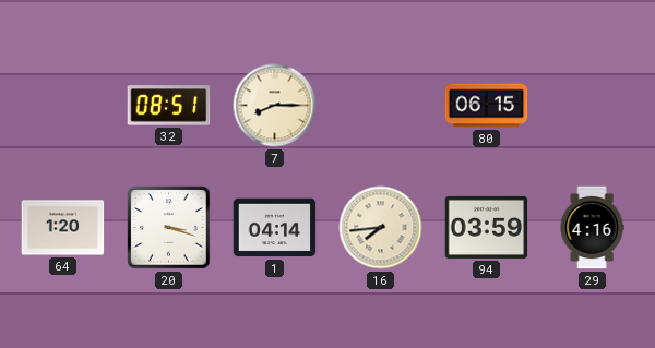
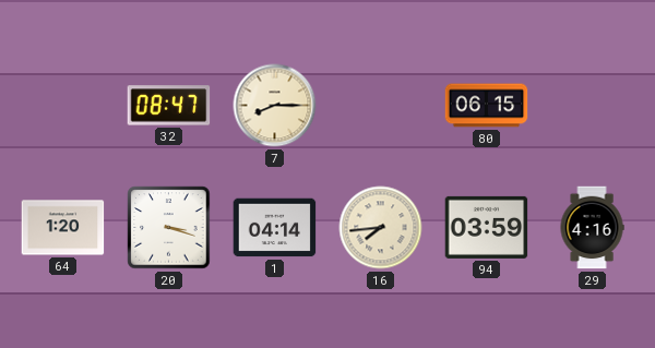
32: 08:51 -> 08:47 (169, 106)
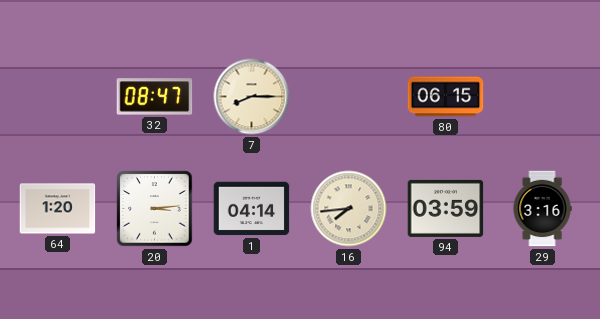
20: 3:18 -> 3:14 (155, 209)
29: 4:16 -> 3:16 (542, 209)
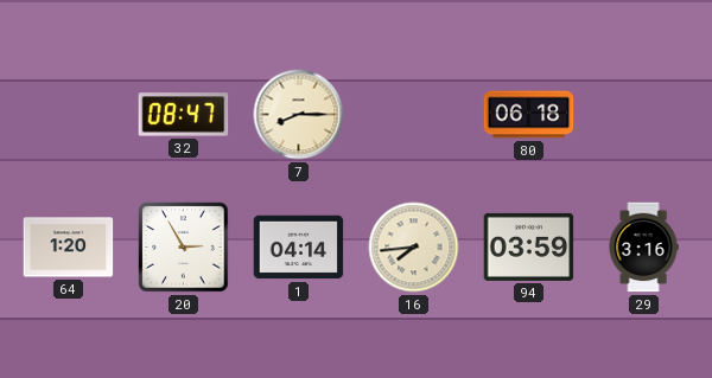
80: 06:15 -> 06:18 (529, 115)
20: 3:14 -> 2:55 (184, 248)
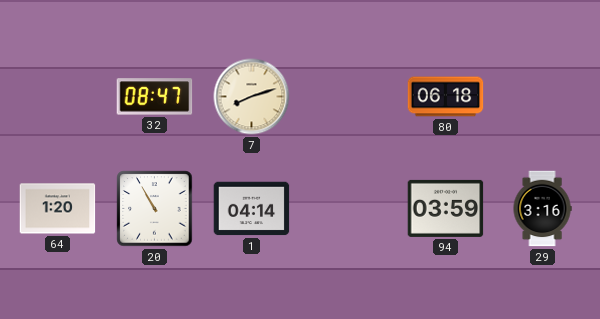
7: 8:15 -> 8:12 (252, 97)
20: 2:55 -> 10:55 (155, 209)
16: 7:44 -> none (414, 248)
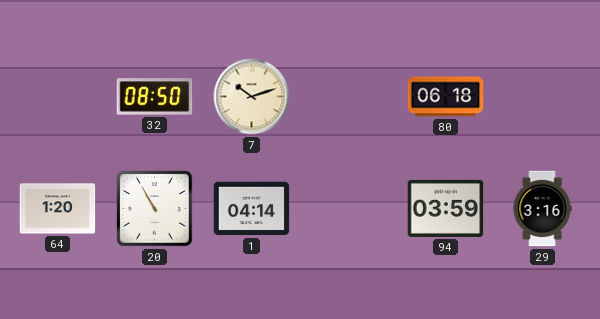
32: 08:47 -> 08:50 (155, 97)
7: 8:12 -> 10:12 (252, 97)
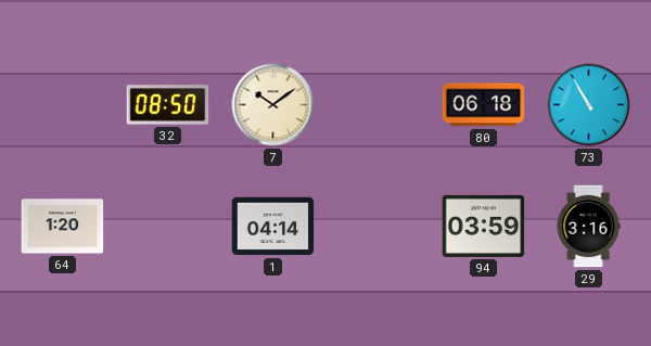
7: 10:12 -> 10:09 (273, 105)
73: none -> 10:55 (589, 105)
20: 10:55 -> none (155, 209)
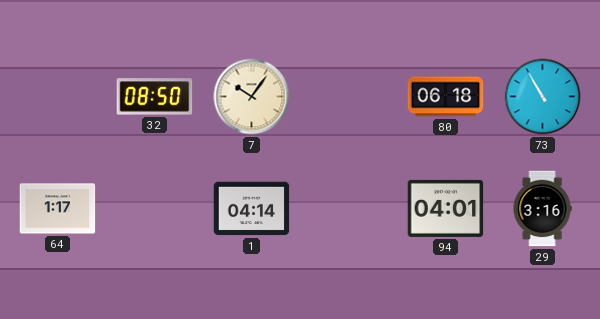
7: 10:09 -> 10:06 (252, 97)
64: 1:20 -> 1:17 (58, 209)
94: 03:59 -> 04:01 (446, 208)
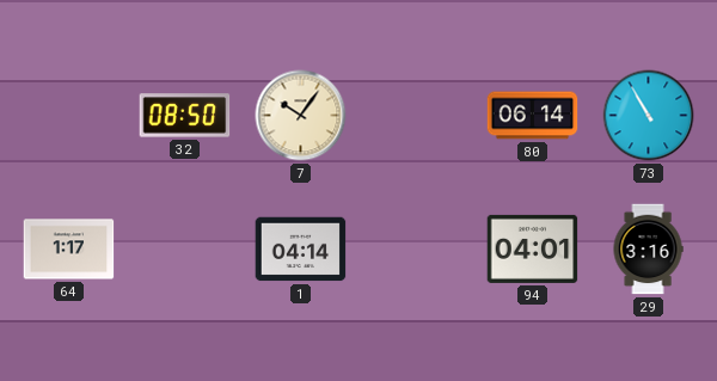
80: 06:18 -> 06:14 (533, 116)
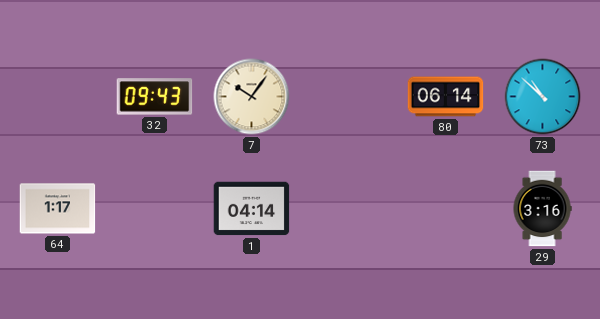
32: 08:50 -> 09:43 (155, 97)
73: 10:55 -> 10:52 (543, 97)
94: 04:01 -> none (533, 248)
